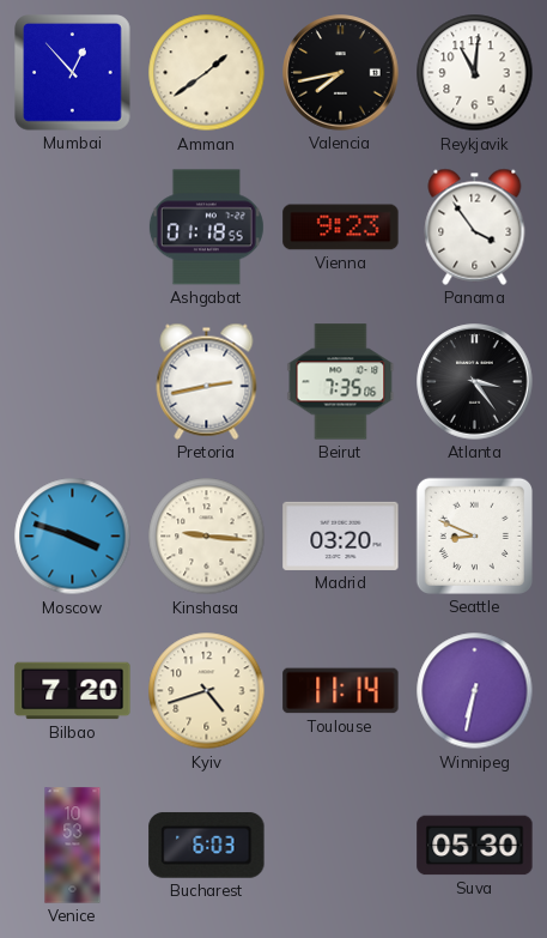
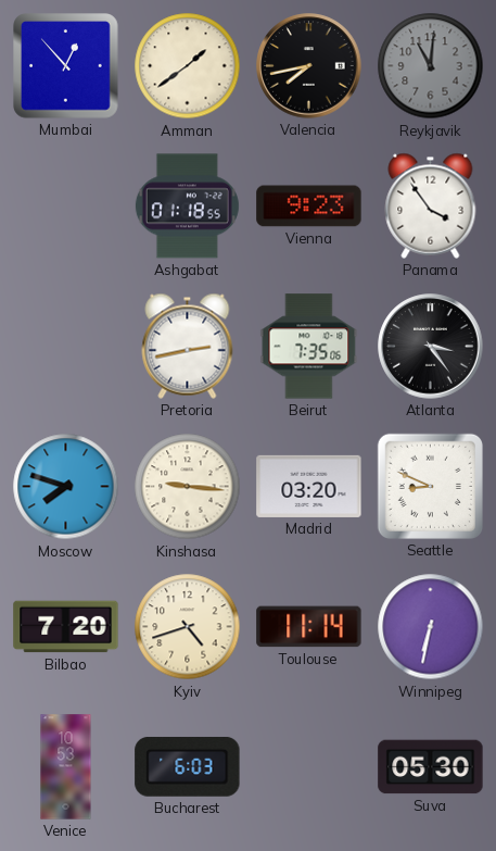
Reykjavik dial: white -> grey (431, 66)
Moscow: 3:48 -> 7:48 (66, 487)
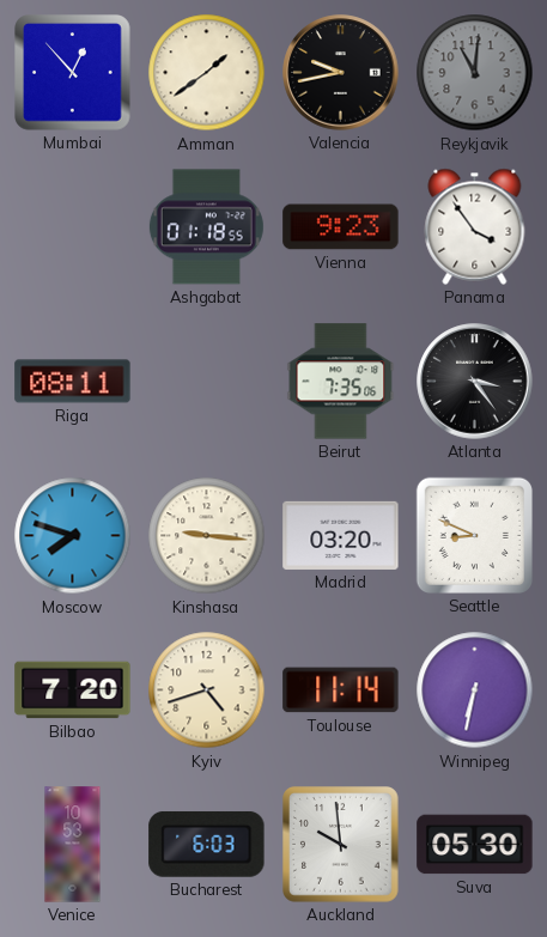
Valencia: 7:43 -> 9:43 (341, 73)
Riga: none -> 08:11 (73, 382)
Pretoria: 2:43 -> none (188, 346)
Auckland: none -> 9:59 (341, 845)
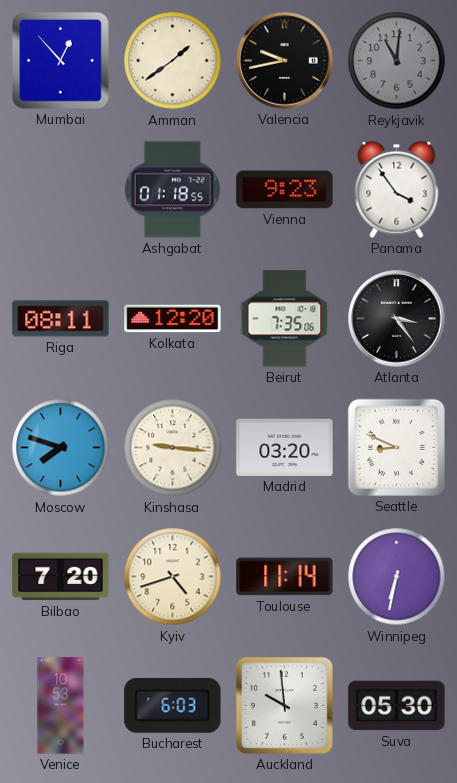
Kolkata: none -> 12:20 (173, 319)
